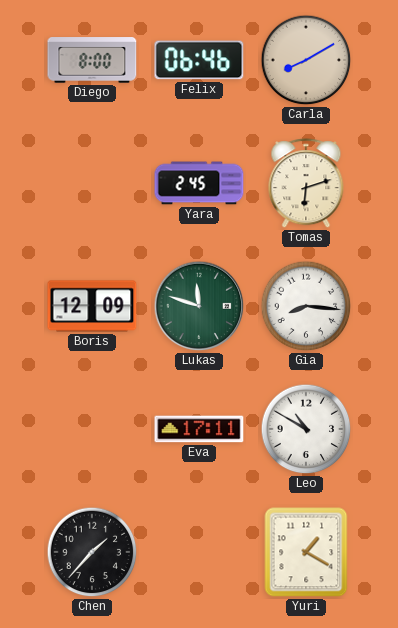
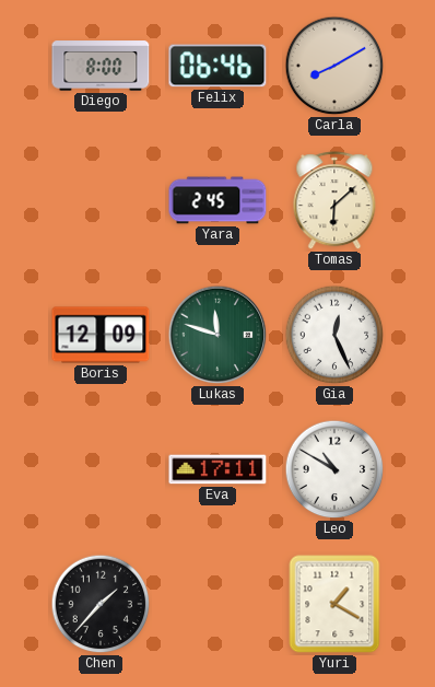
Tomas: 6:12 -> 6:08 (334, 201)
Gia: 8:16 -> 12:26 (334, 335)
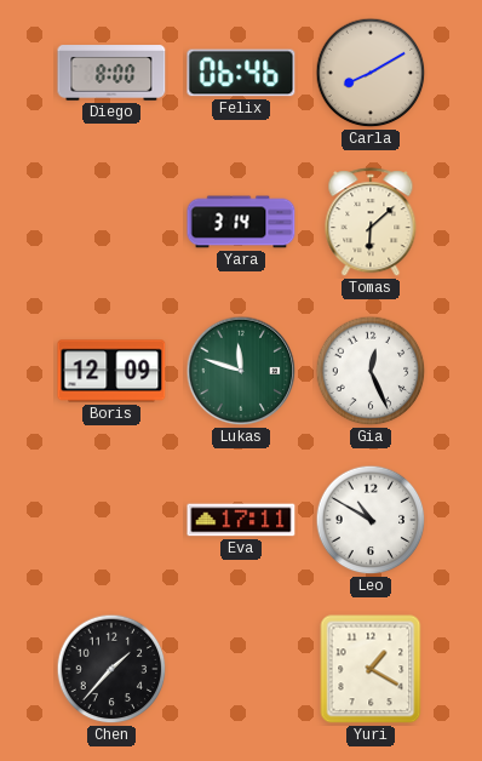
Yara: 2:45 -> 3:14 (241, 222)
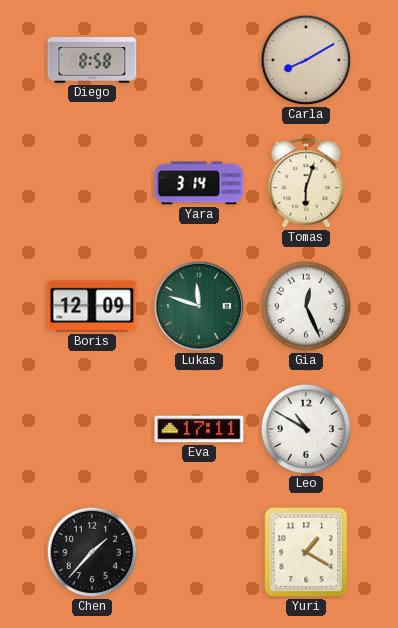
Diego: 8:00 -> 8:58 (92, 60)
Felix: 06:46 -> none (241, 73)
Tomas: 6:08 -> 6:03 (306, 184)
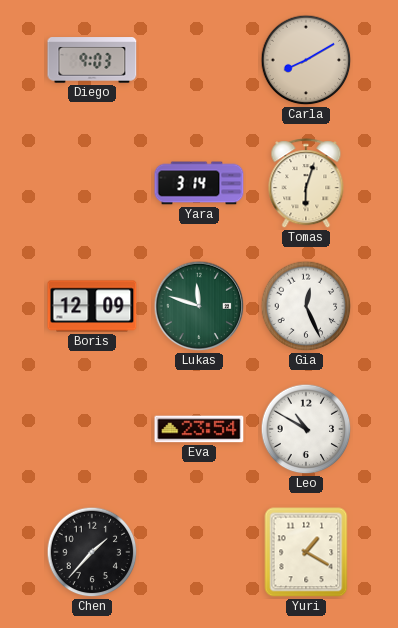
Diego: 8:58 -> 9:03 (92, 60)
Eva: 17:11 -> 23:54 (199, 429)
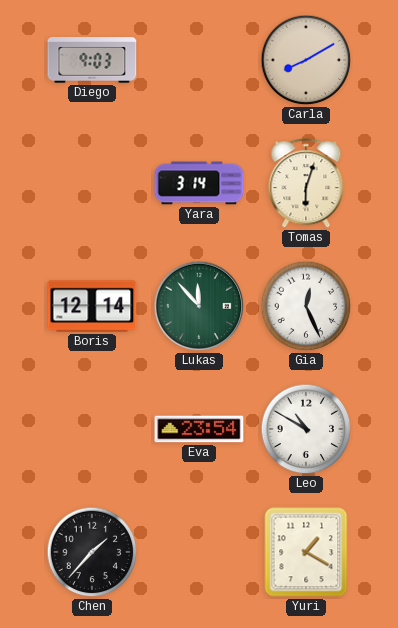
Boris: 12:09 -> 12:14 (92, 306)
Lukas: 11:48 -> 11:53 (199, 306)
